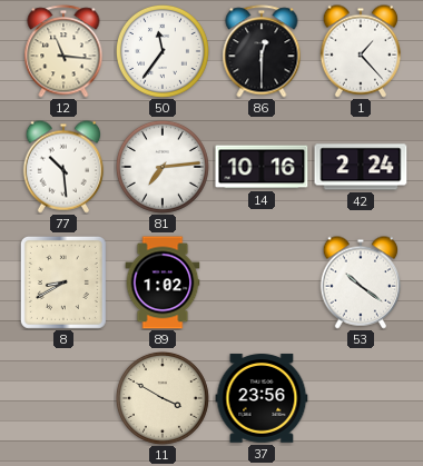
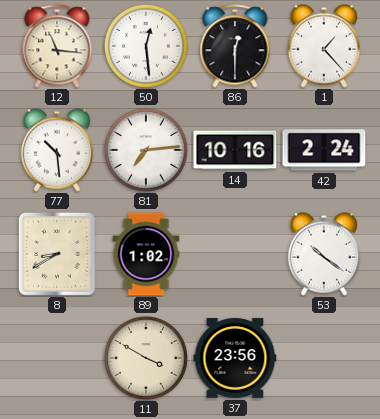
50: 11:36 -> 12:29 (146, 46)
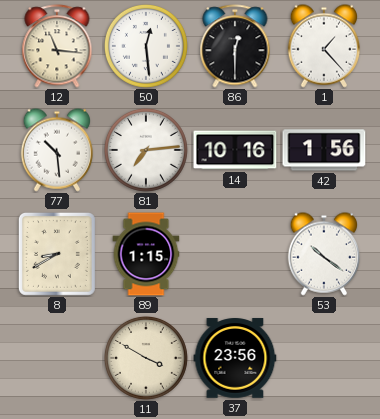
42: 2:24 -> 1:56 (324, 150)
89: 1:02 -> 1:15 (146, 254)
